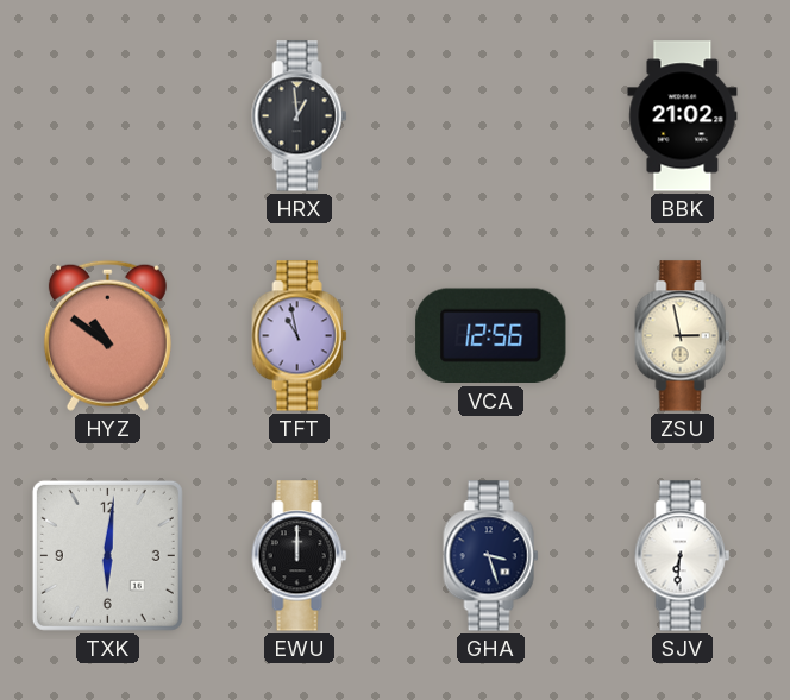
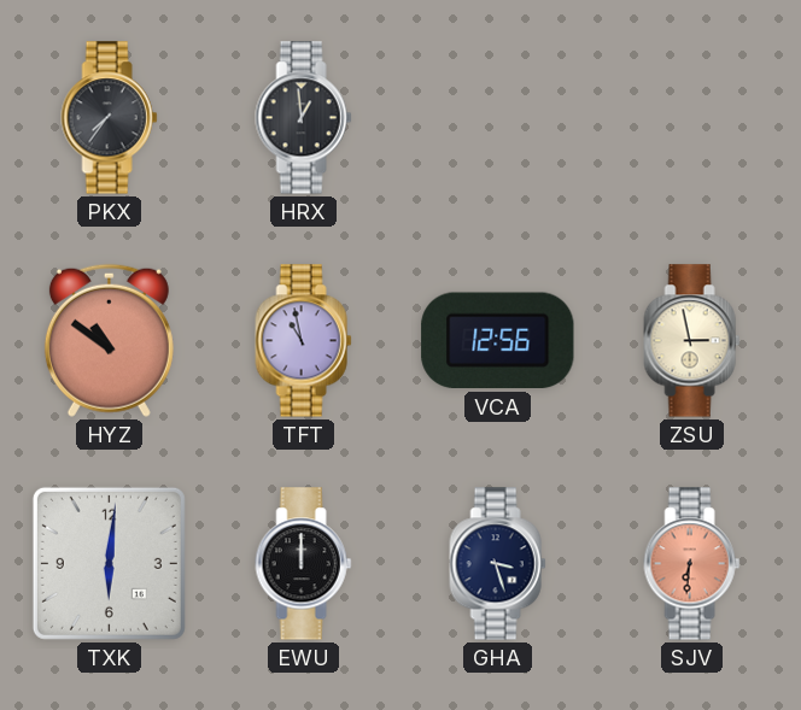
PKX: none -> 7:36 (110, 118)
BBK: 21:02 -> none (683, 116)
SJV dial: white -> salmon (692, 564)
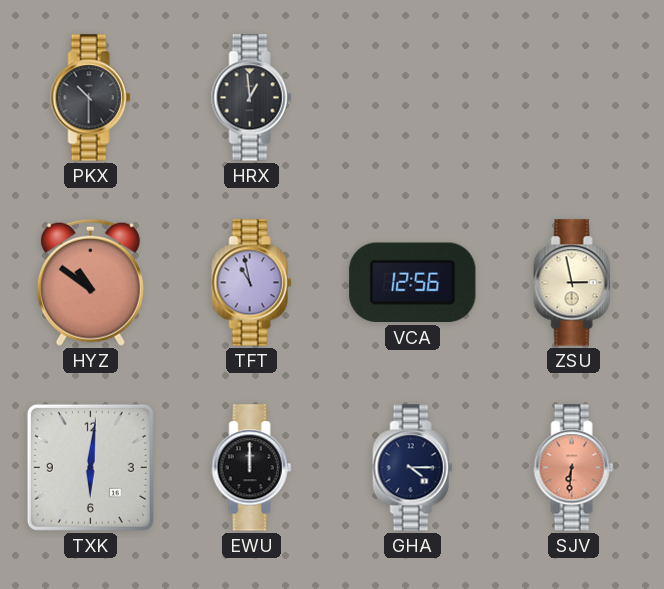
PKX: 7:36 -> 10:30 (91, 98)
GHA: 3:27 -> 4:15 (413, 468)
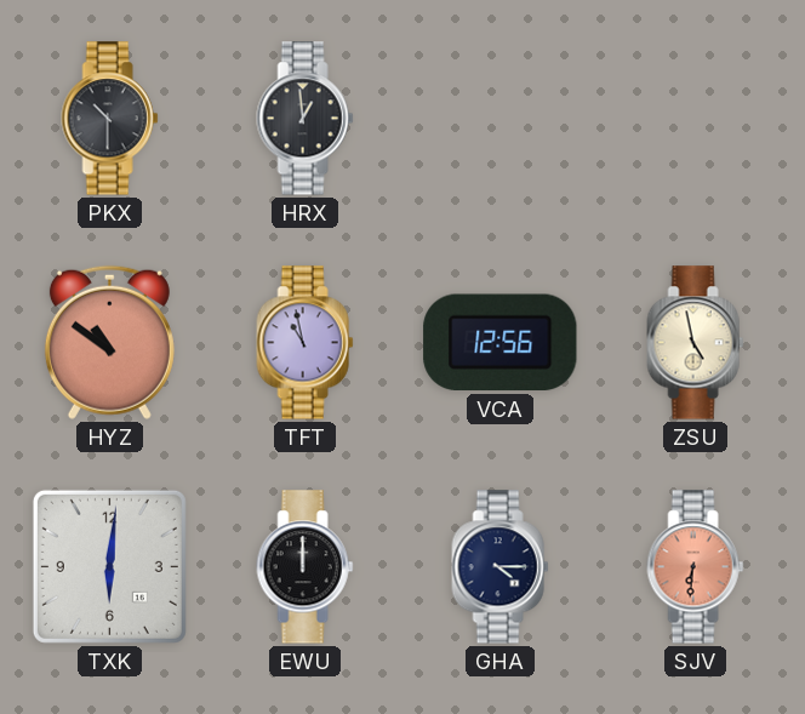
ZSU: 2:58 -> 4:58 (696, 343)
